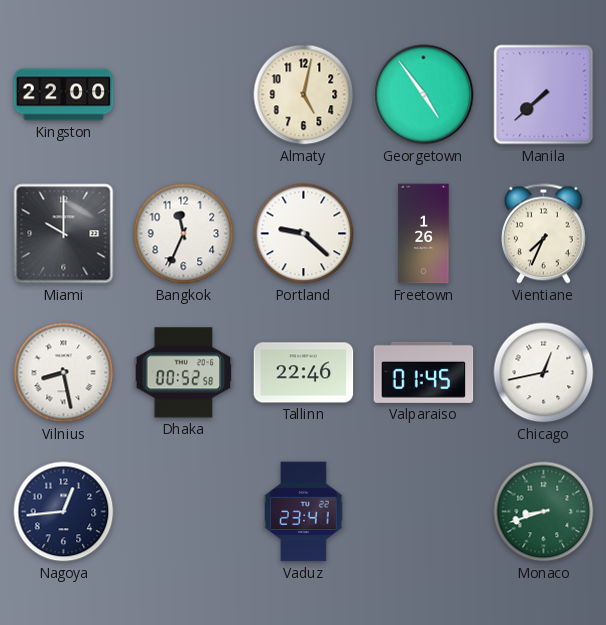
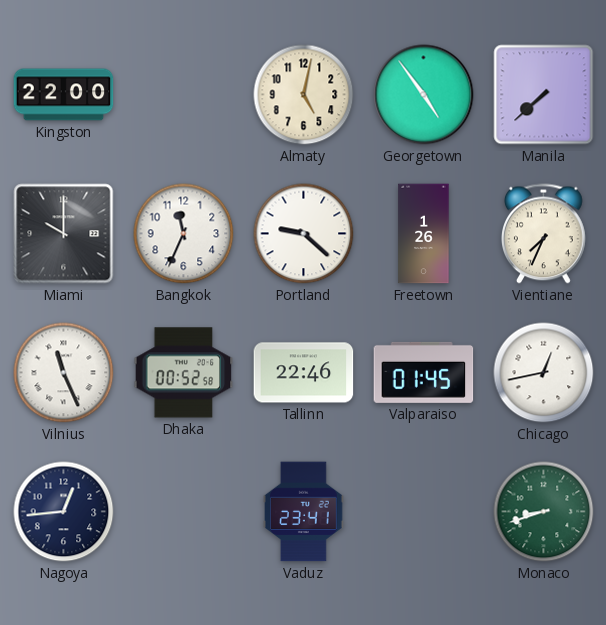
Vilnius: 8:28 -> 11:26 (64, 373)
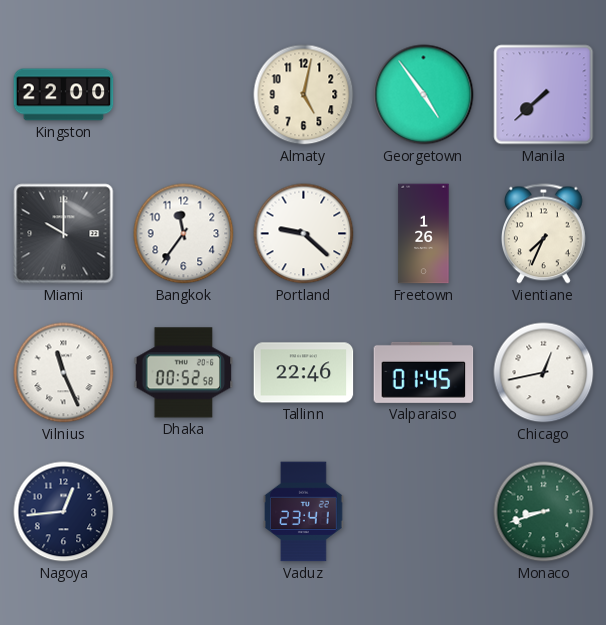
Bangkok: 11:34 -> 11:36 (184, 234)
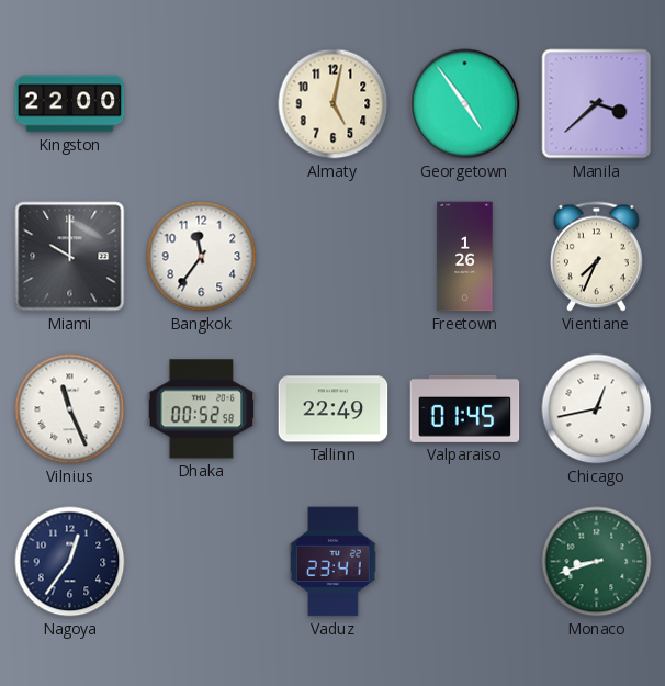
Manila: 7:38 -> 3:38 (597, 104)
Portland: 9:22 -> none (304, 234)
Tallinn: 22:46 -> 22:49 (334, 409)
Nagoya: 12:44 -> 12:36 (70, 562)
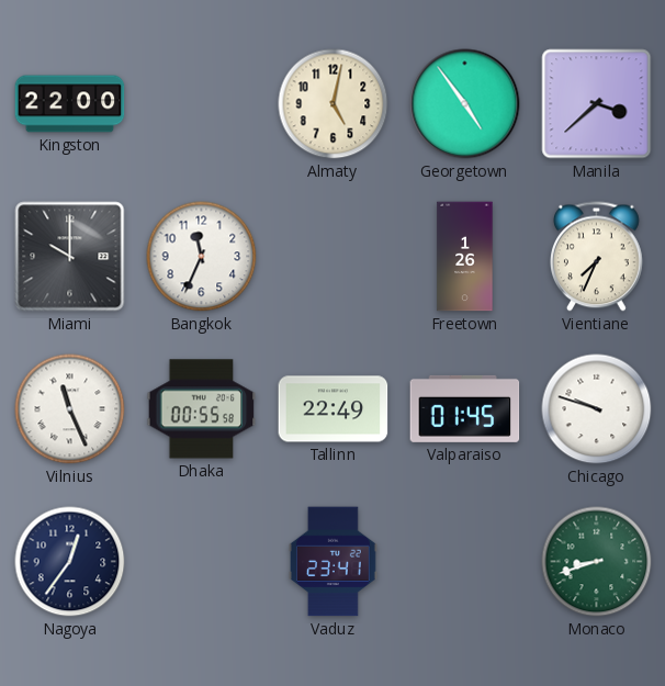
Bangkok: 11:36 -> 11:34 (202, 257)
Dhaka: 00:52 -> 00:55 (202, 409)
Chicago: 12:43 -> 9:48 (597, 409)
